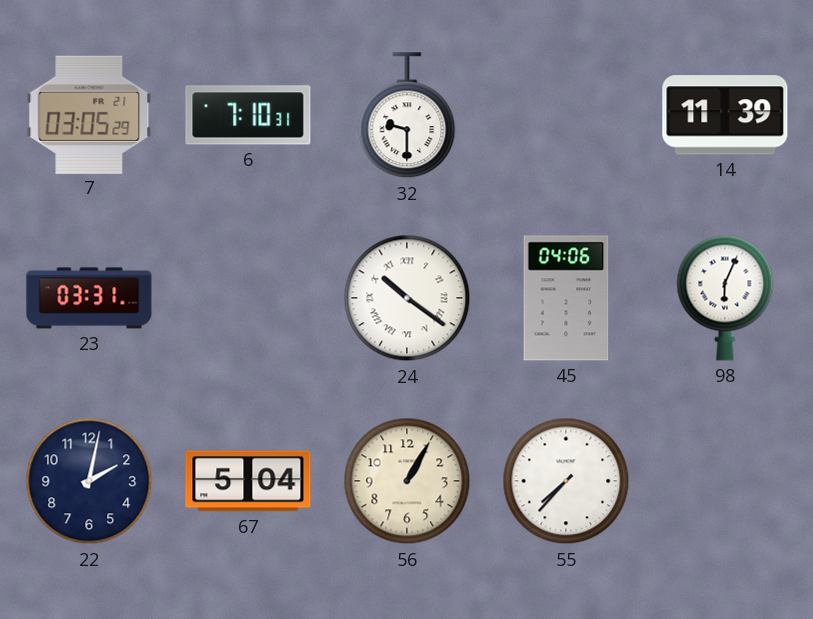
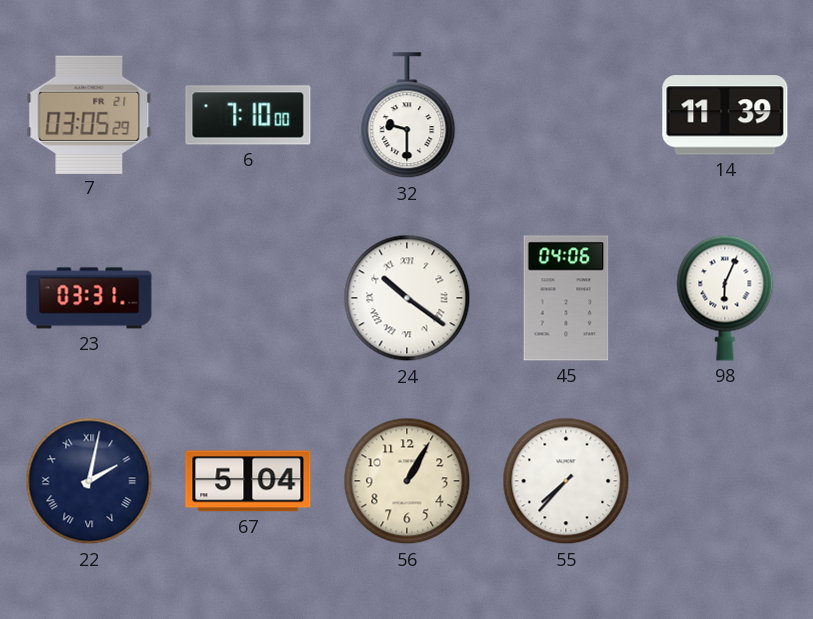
6: 7:10:31 -> 7:10:00 (248, 115)
22 numerals: Arabic -> Roman (89, 481)
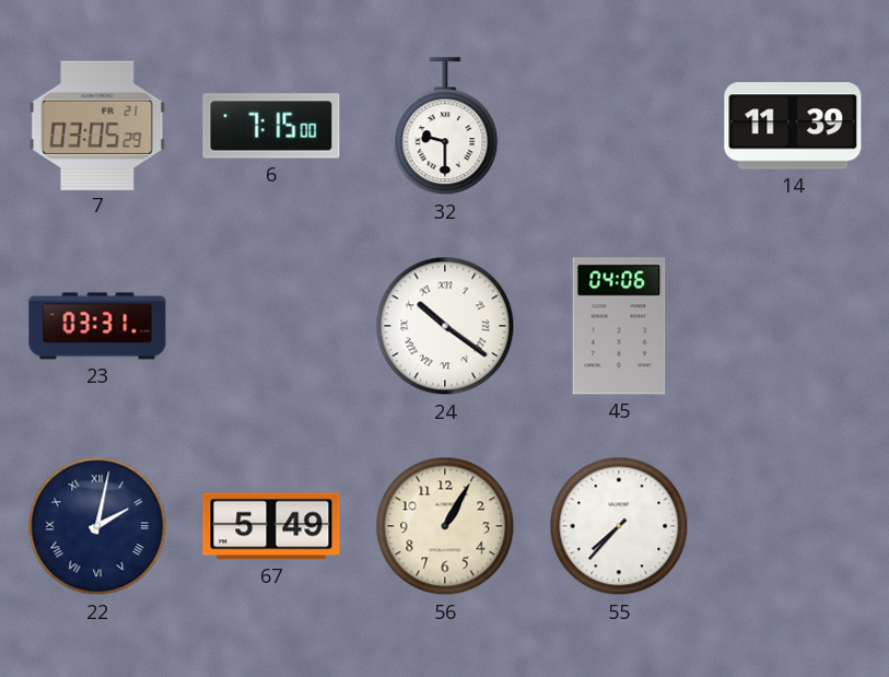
6: 7:10 -> 7:15 (271, 126)
98: 6:04 -> none (725, 298)
67: 5:04 -> 5:49 (271, 526)
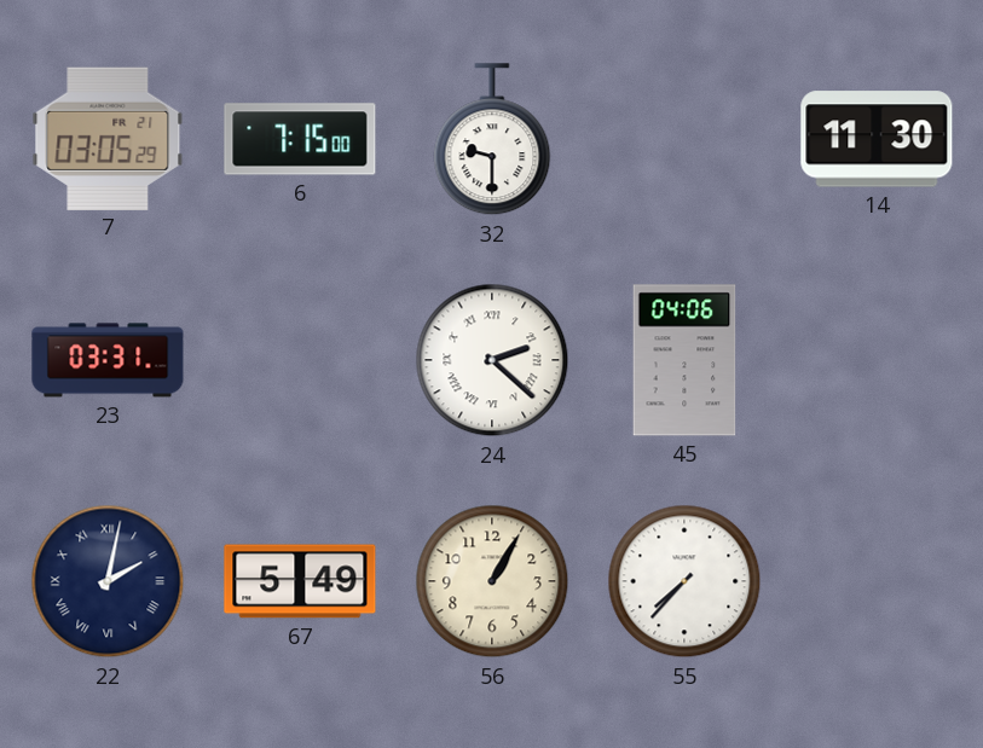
14: 11:39 -> 11:30 (877, 139)
24: 10:21 -> 2:22 (492, 360)
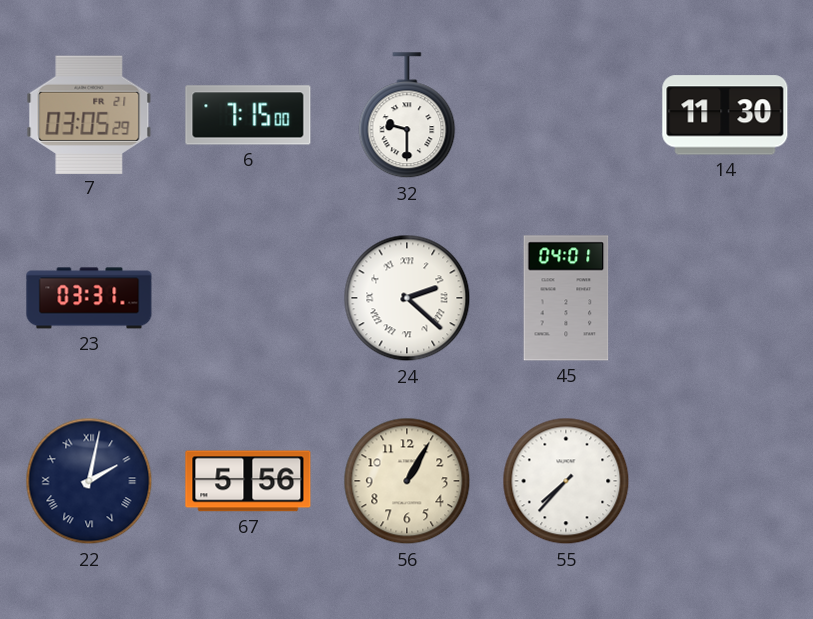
45: 04:06 -> 04:01 (566, 298)
67: 5:49 -> 5:56 (248, 481)
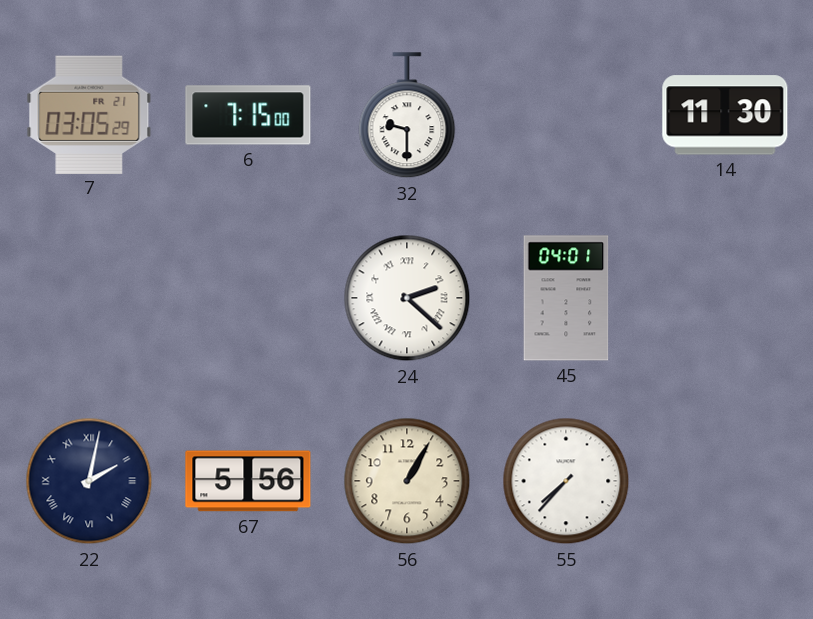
23: 03:31 -> none (89, 298)
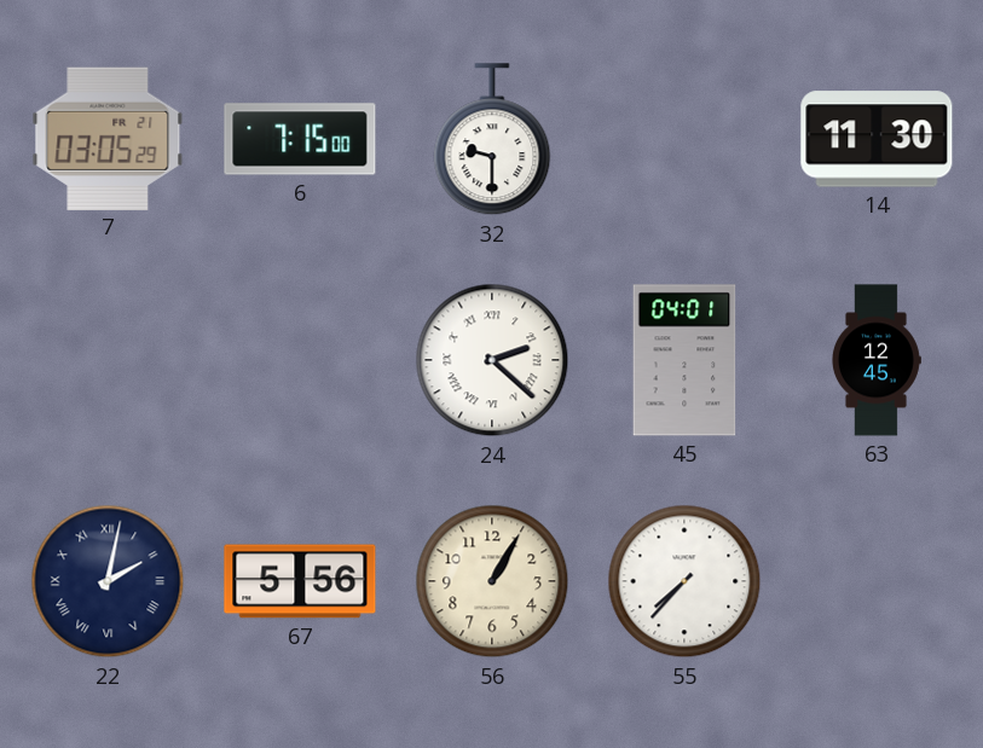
63: none -> 12:45 (877, 360)
